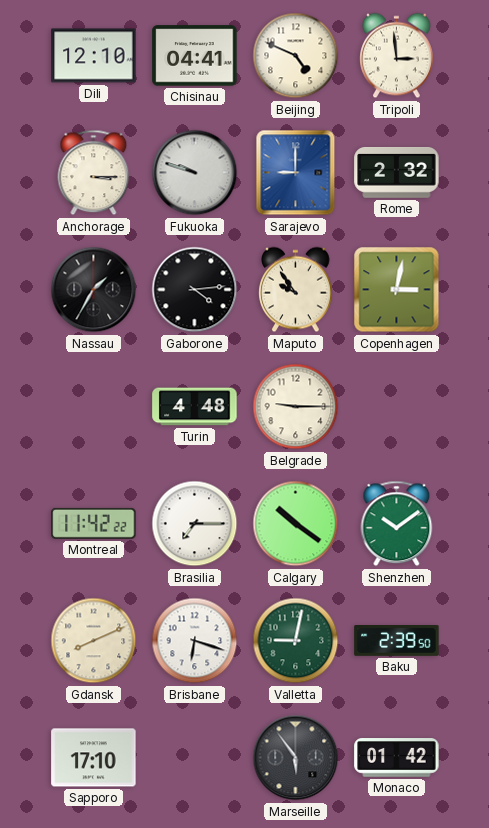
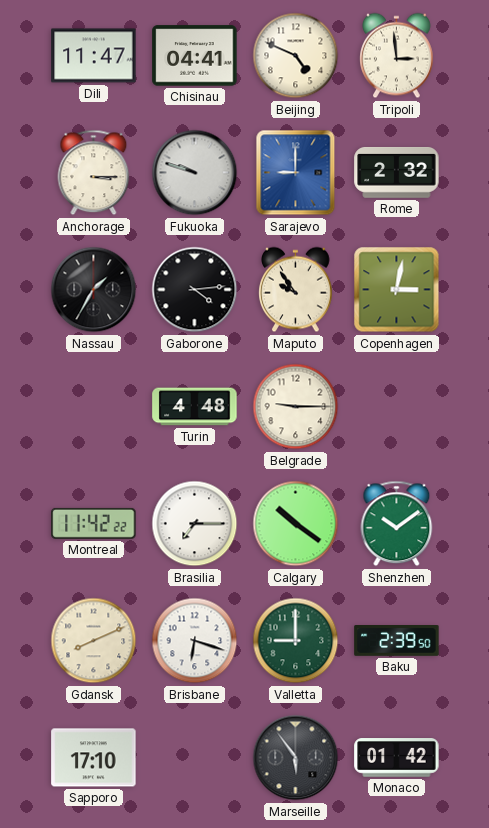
Dili: 12:10 -> 11:47 (94, 56)
Valletta: 9:02 -> 9:00 (296, 641)
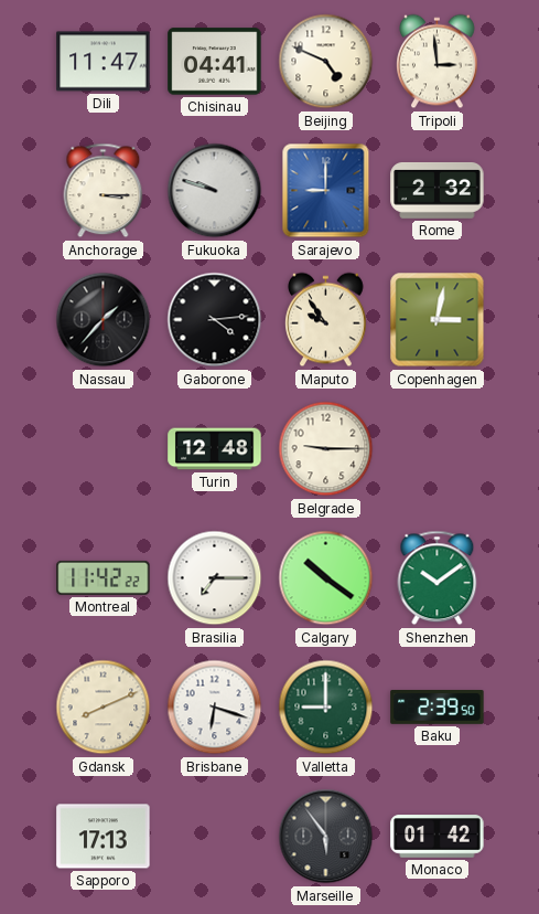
Nassau: 1:35 -> 1:37 (104, 320)
Turin: 4:48 -> 12:48 (215, 449)
Sapporo: 17:10 -> 17:13 (104, 837)
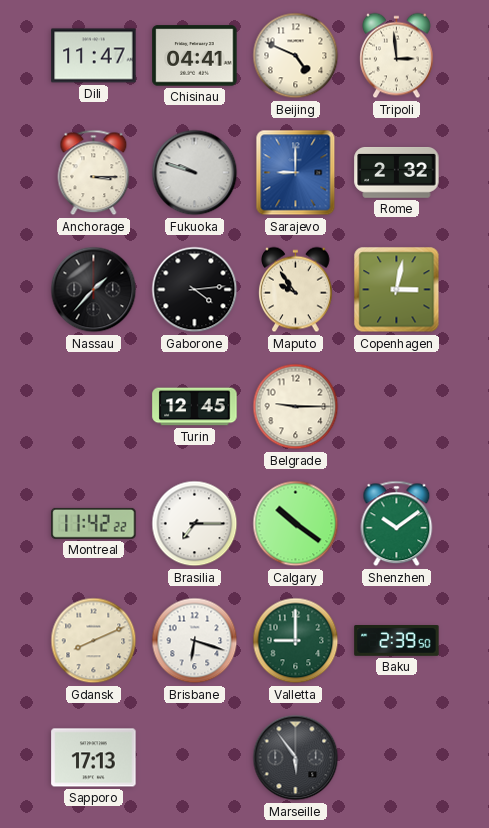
Turin: 12:48 -> 12:45 (195, 407)
Monaco: 01:42 -> none (438, 837)
